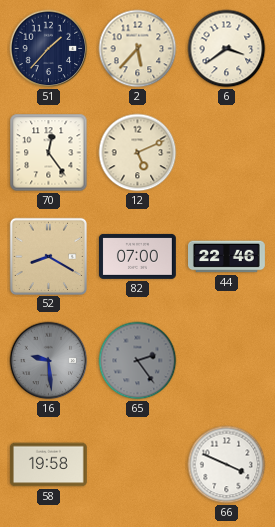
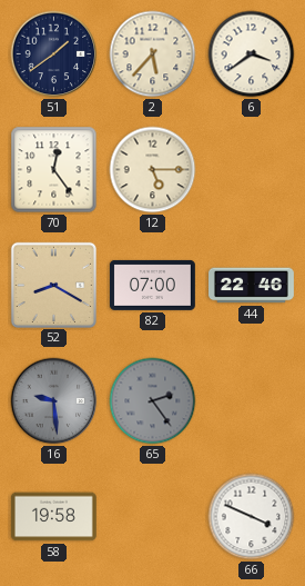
51: 1:37 -> 1:39 (54, 54)
12: 5:11 -> 5:15 (153, 170)
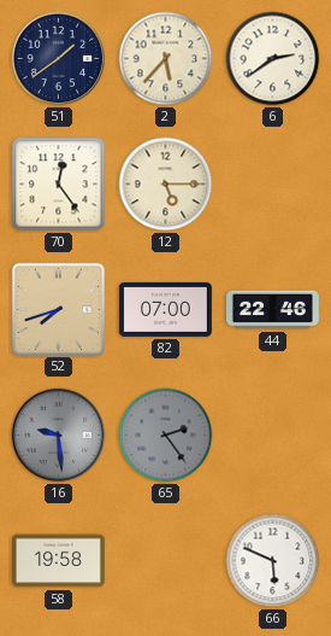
6: 3:39 -> 2:39 (273, 59)
52: 8:20 -> 7:42 (58, 309)
66: 3:49 -> 5:49 (273, 561)
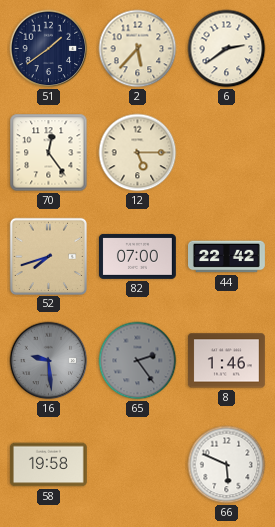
44: 22:46 -> 22:42 (227, 257)
8: none -> 1:46 (226, 361)
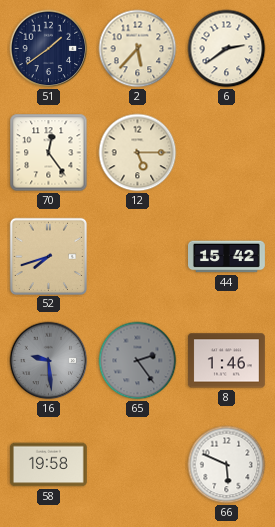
82: 07:00 -> none (137, 256)
44: 22:42 -> 15:42 (227, 257)
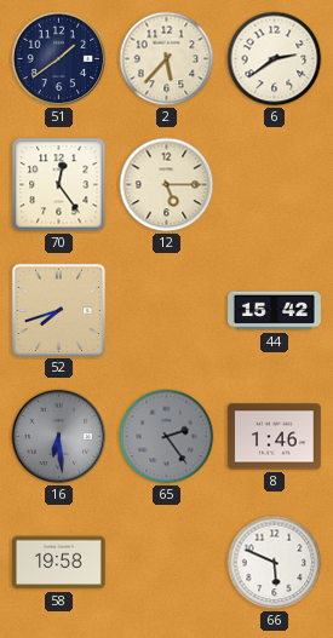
16: 9:29 -> 6:29 (59, 437)
